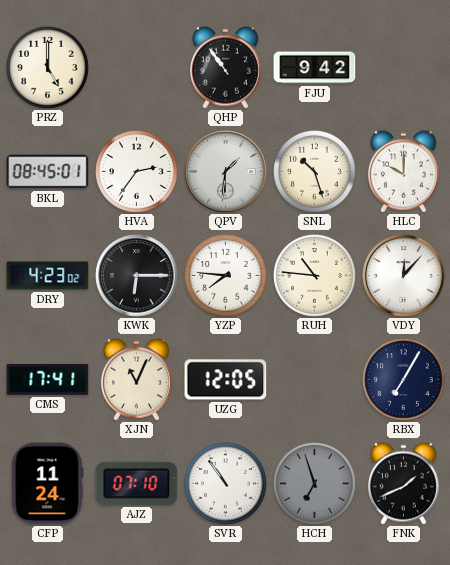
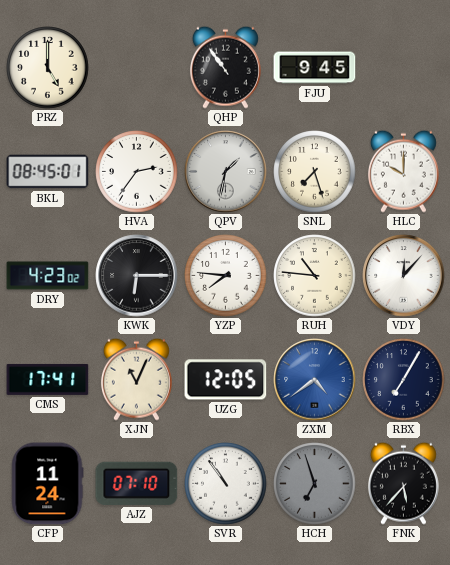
FJU: 9:42 -> 9:45 (315, 68)
QPV: 1:31 -> 1:32 (226, 172)
SNL: 10:27 -> 7:27 (315, 172)
ZXM: none -> 4:39 (315, 380)
FNK: 1:41 -> 5:37 (403, 483)
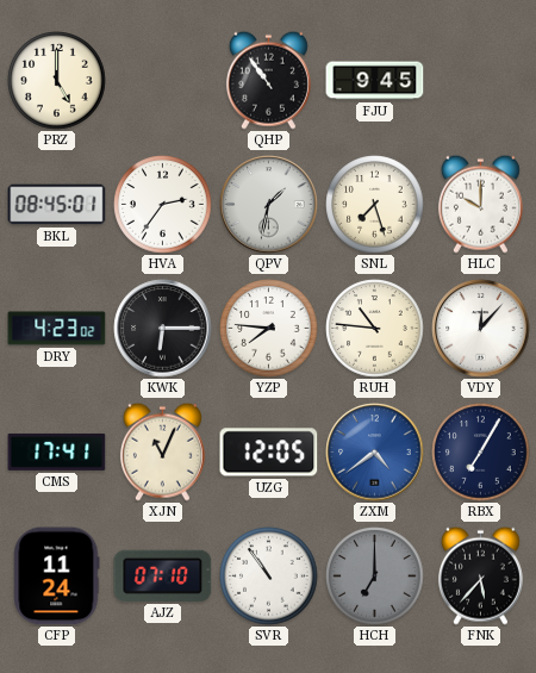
HCH: 6:57 -> 7:00 (375, 577)
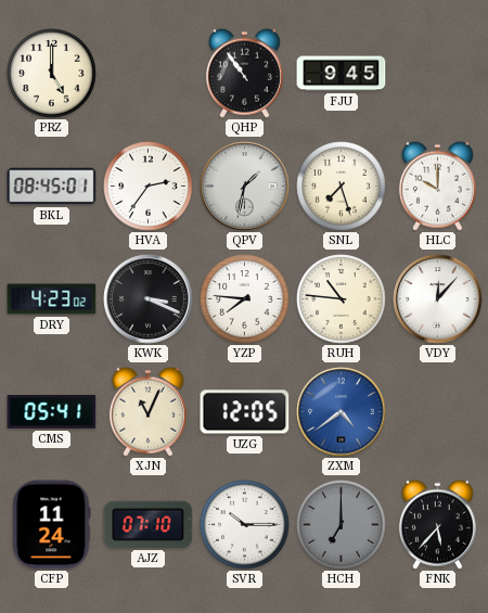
KWK: 6:15 -> 3:19 (149, 299)
CMS: 17:41 -> 05:41 (52, 411)
RBX: 7:05 -> none (481, 453)
SVR: 10:54 -> 10:15 (245, 525)
